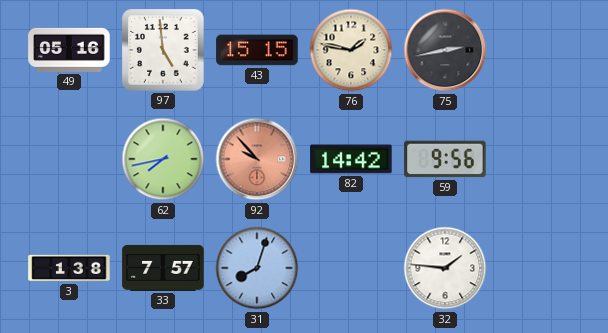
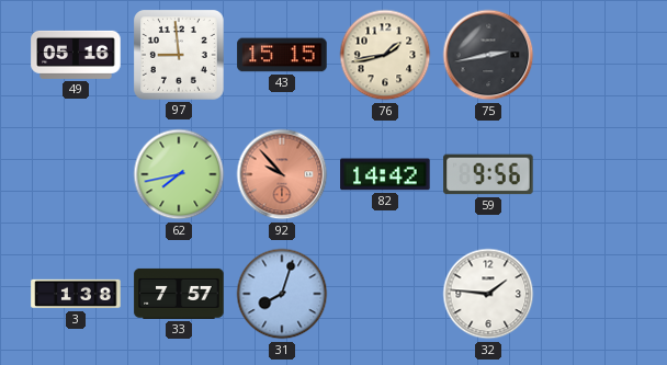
97: 4:59 -> 8:59 (180, 56)
76: 1:47 -> 1:43 (385, 55)
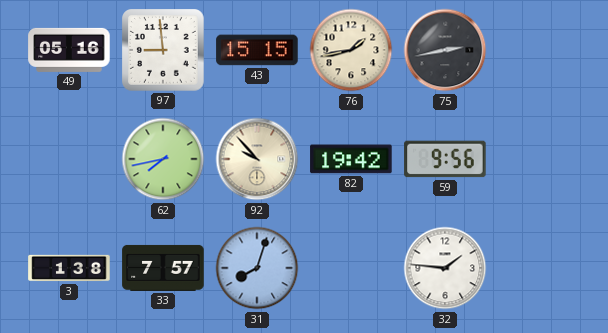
92 dial: salmon -> cream (257, 159)
82: 14:42 -> 19:42 (351, 159)
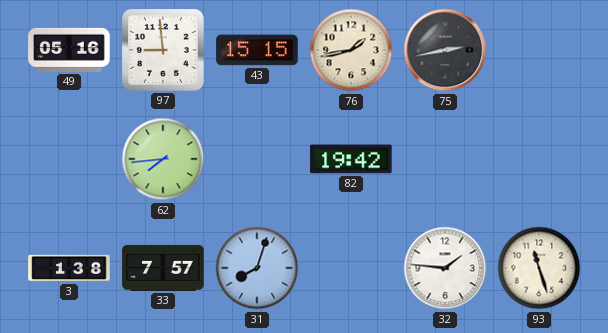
62: 7:43 -> 7:44 (163, 159)
92: 9:53 -> none (257, 159)
59: 9:56 -> none (445, 159)
93: none -> 11:27 (539, 268)
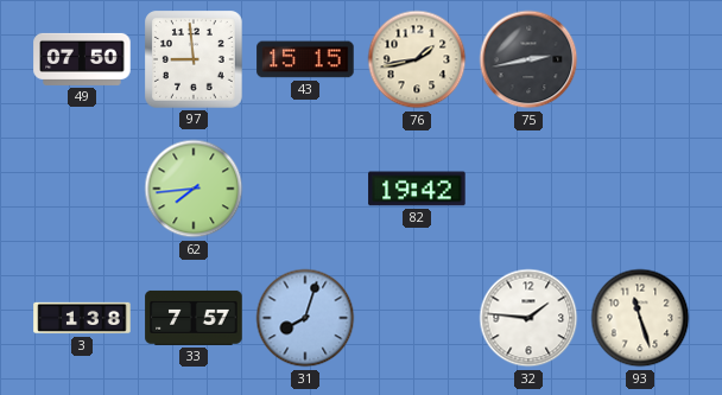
49: 05:16 -> 07:50 (82, 59)
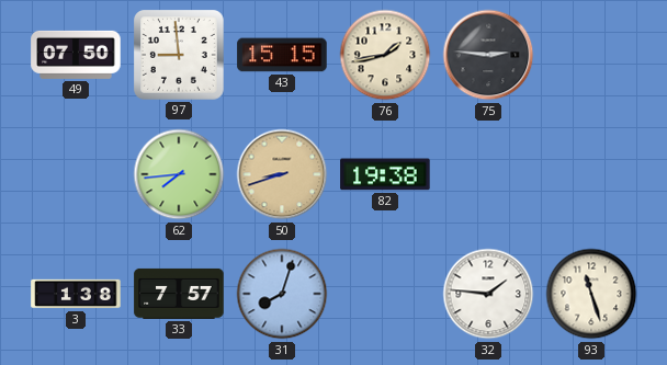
75: 2:43 -> 2:46 (488, 55)
50: none -> 8:42 (282, 174)
82: 19:42 -> 19:38 (385, 174)
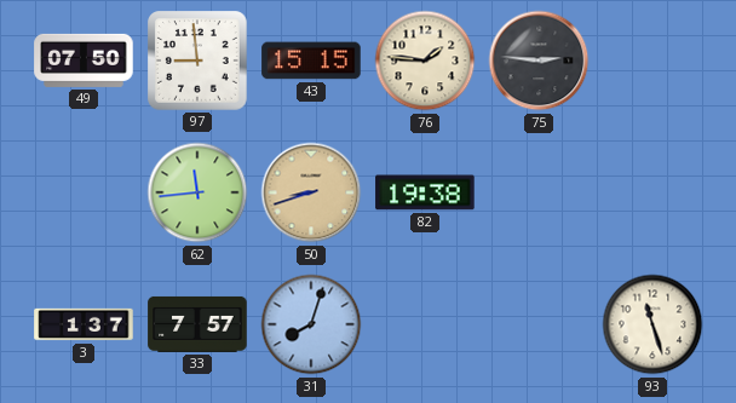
76: 1:43 -> 1:46 (425, 61)
62: 7:44 -> 11:44 (197, 192)
3: 1:38 -> 1:37 (84, 324)
32: 1:46 -> none (488, 294)
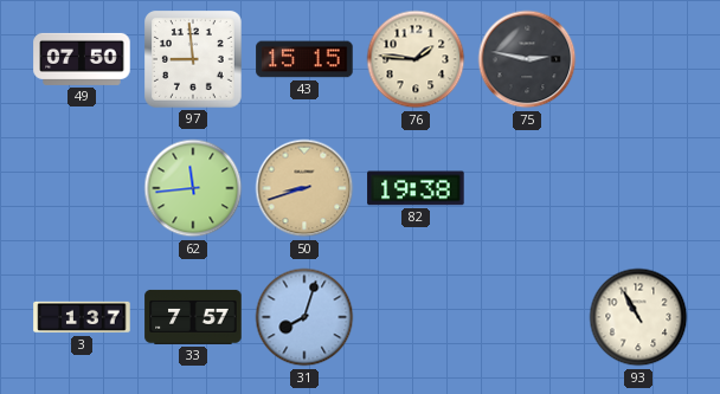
75: 2:46 -> 2:47 (527, 59)
93: 11:27 -> 10:55 (638, 317)
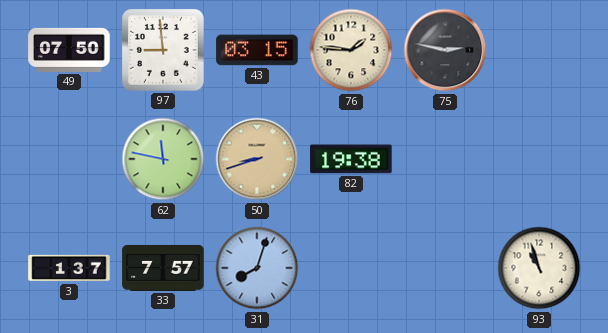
43: 15:15 -> 03:15 (257, 50)
62: 11:44 -> 11:47 (163, 159)
93: 10:55 -> 10:57 (539, 268)
